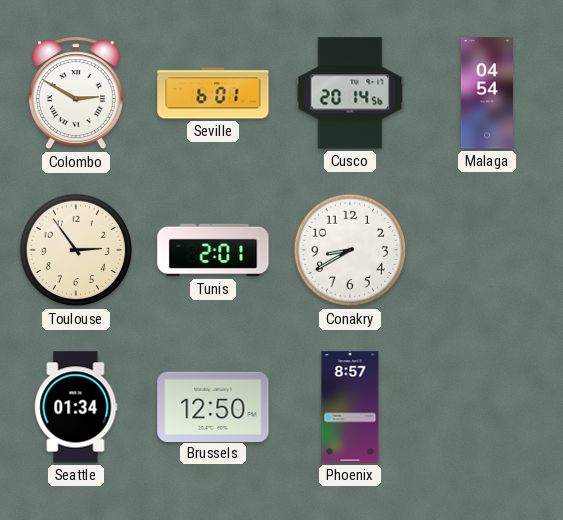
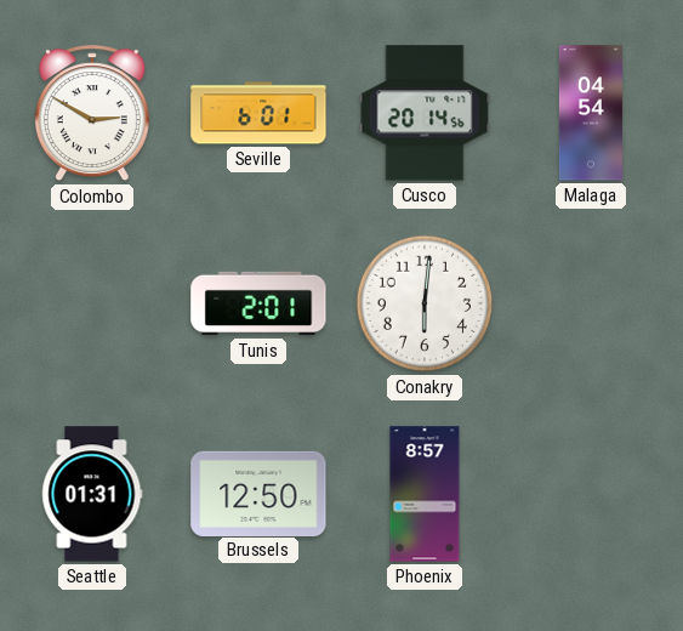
Toulouse: 2:54 -> none (76, 250)
Conakry: 8:40 -> 6:01 (425, 303)
Seattle: 01:34 -> 01:31 (92, 494)
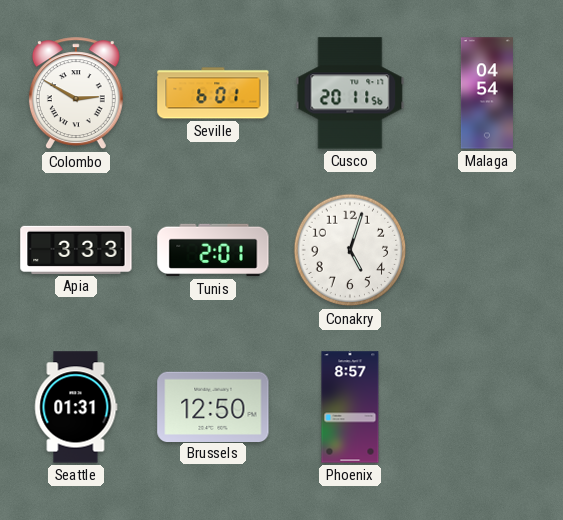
Cusco: 20:14 -> 20:11 (350, 93)
Apia: none -> 3:33 (76, 250)
Conakry: 6:01 -> 5:03 (350, 250)
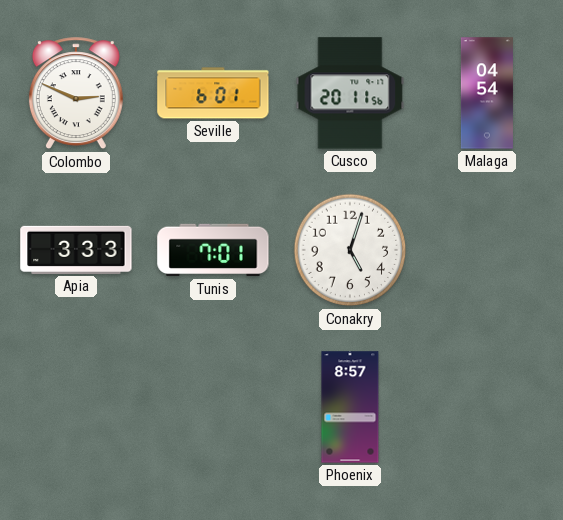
Colombo: 2:50 -> 2:49 (76, 94)
Tunis: 2:01 -> 7:01 (213, 250)
Seattle: 01:31 -> none (76, 407)
Brussels: 12:50 -> none (213, 406)
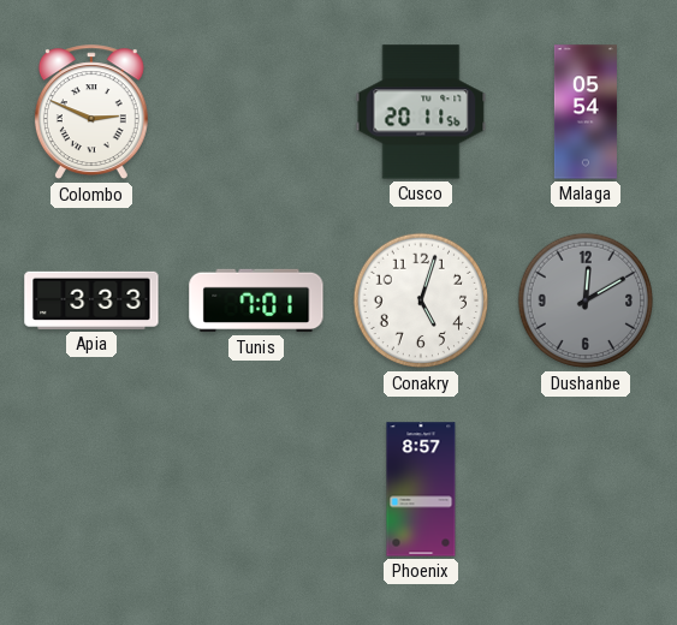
Seville: 6:01 -> none (213, 93)
Malaga: 04:54 -> 05:54 (586, 112)
Dushanbe: none -> 12:10 (586, 300)
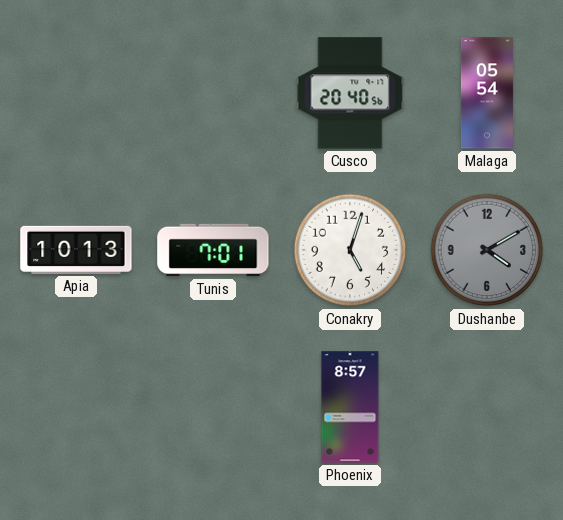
Colombo: 2:49 -> none (91, 113)
Cusco: 20:11 -> 20:40 (350, 93)
Apia: 3:33 -> 10:13 (76, 250)
Dushanbe: 12:10 -> 4:10 (487, 250)
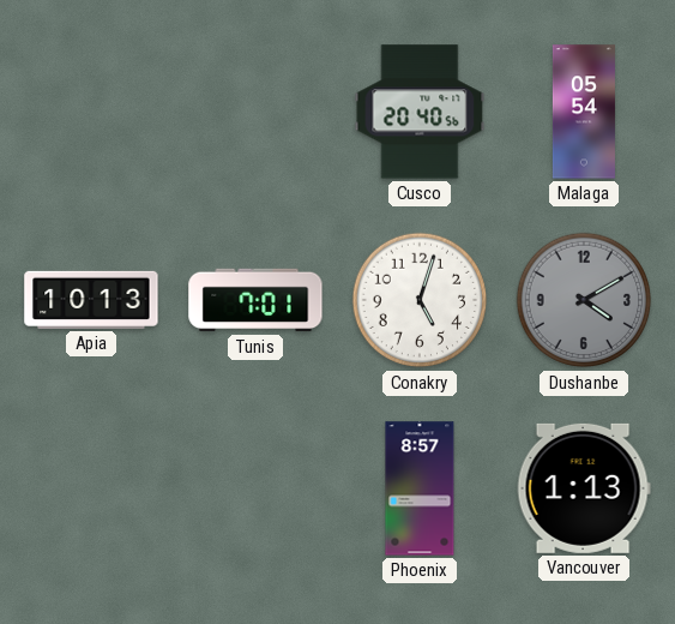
Vancouver: none -> 1:13 (584, 488)
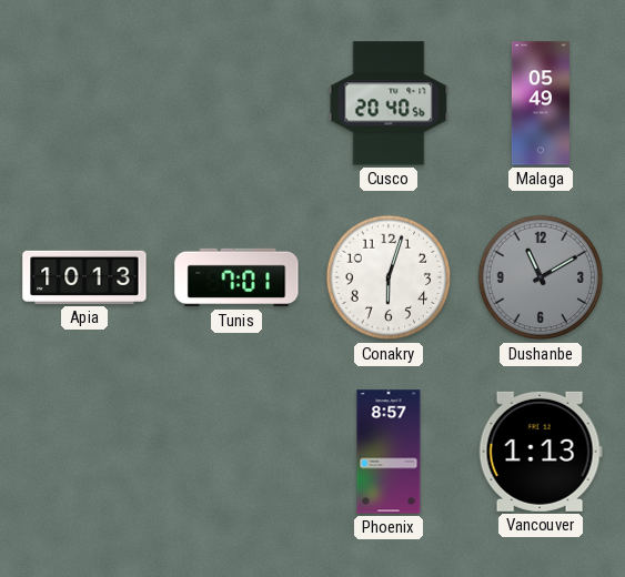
Malaga: 05:54 -> 05:49 (541, 103)
Conakry: 5:03 -> 6:03 (389, 277)
Dushanbe: 4:10 -> 11:10 (541, 277)
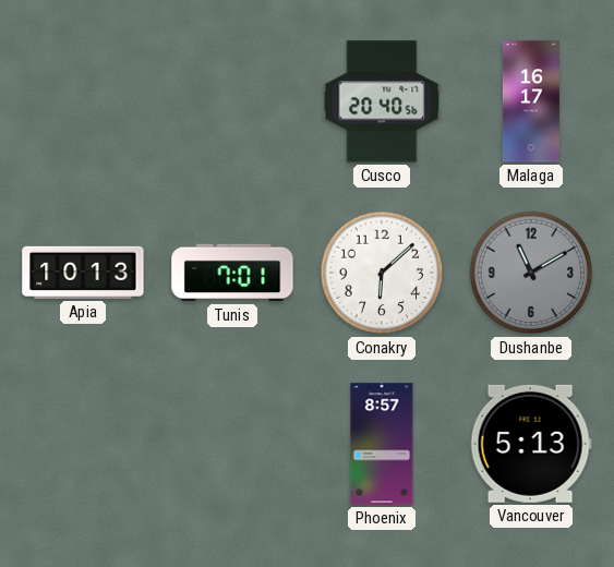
Malaga: 05:49 -> 16:17 (531, 101)
Conakry: 6:03 -> 6:08 (382, 273)
Vancouver: 1:13 -> 5:13 (531, 444)
